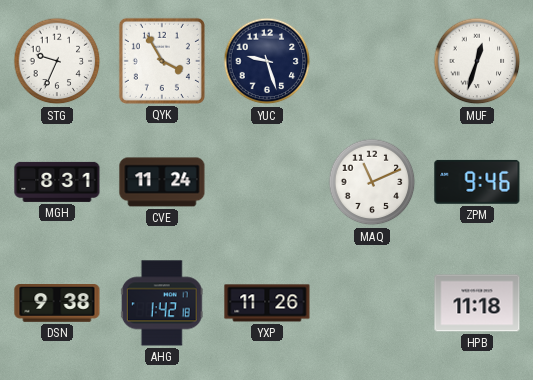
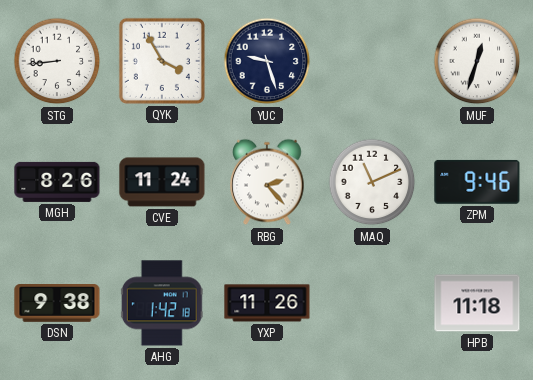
STG: 9:34 -> 8:44 (57, 61)
MGH: 8:31 -> 8:26 (57, 182)
RBG: none -> 2:23 (267, 182)
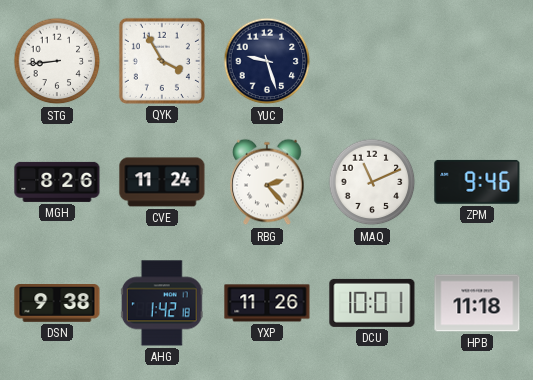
MUF: 12:33 -> none (477, 61)
DCU: none -> 10:01 (372, 303)
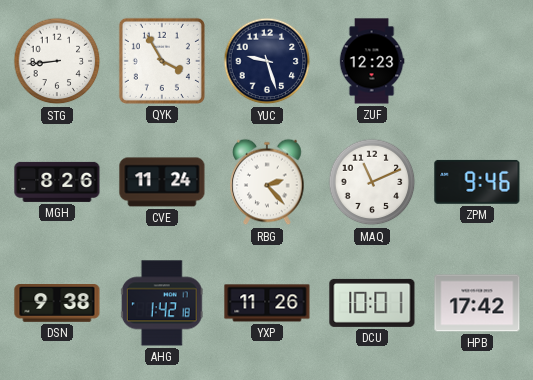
ZUF: none -> 12:23 (372, 61)
HPB: 11:18 -> 17:42 (477, 303)
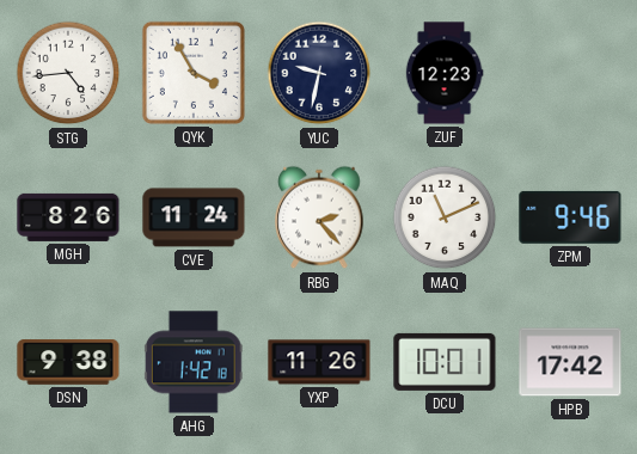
STG: 8:44 -> 4:44 (68, 73)
YUC: 9:27 -> 9:32 (319, 73)
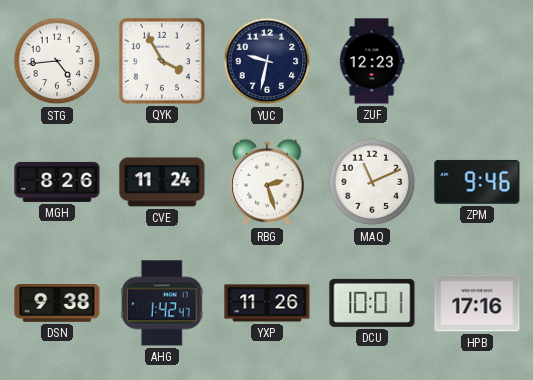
RBG: 2:23 -> 2:27 (267, 182)
AHG: 1:42:18 -> 1:42:47 (162, 303)
HPB: 17:42 -> 17:16 (477, 303)
